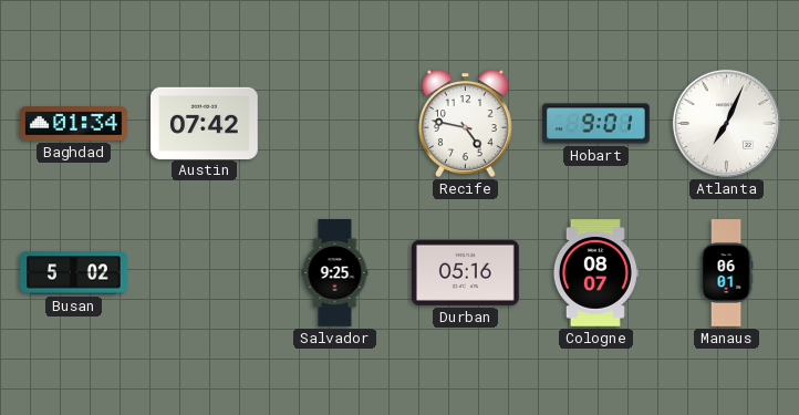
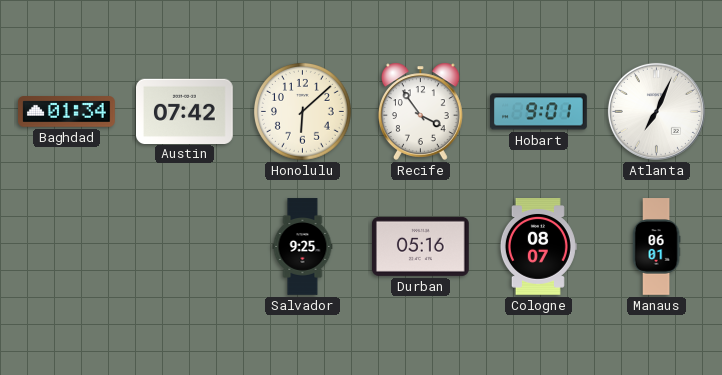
Honolulu: none -> 6:08 (303, 112)
Recife: 4:47 -> 3:54 (420, 111)
Busan: 5:02 -> none (74, 273)
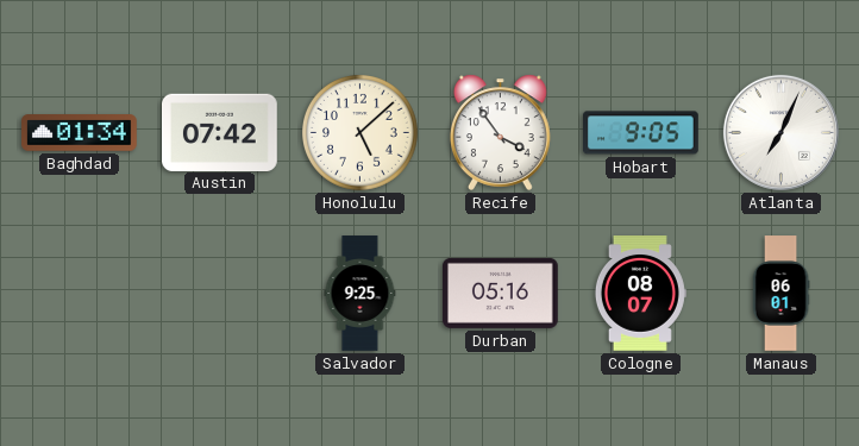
Honolulu: 6:08 -> 5:08 (360, 133)
Hobart: 9:01 -> 9:05 (641, 133)
